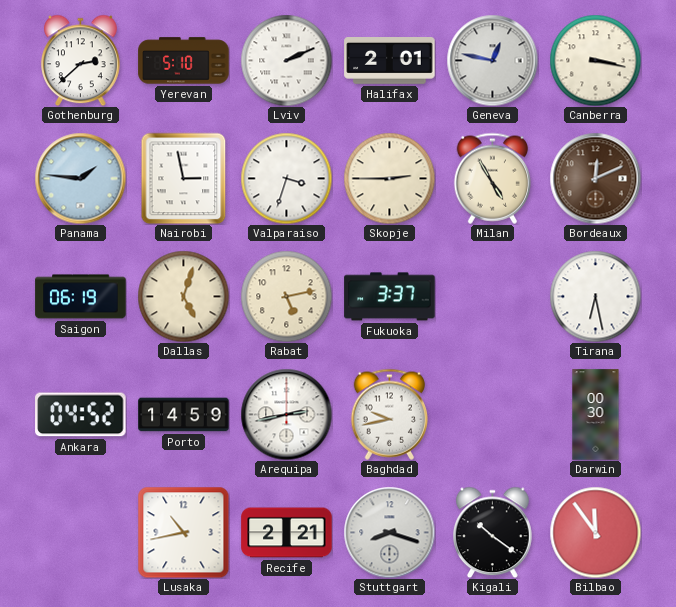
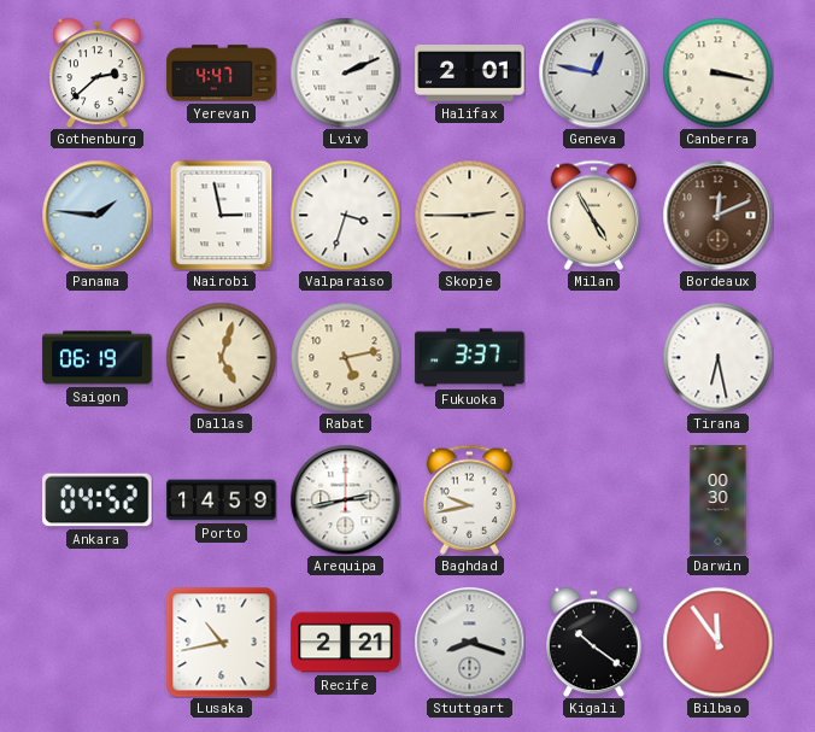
Yerevan: 5:10 -> 4:47 (222, 74)
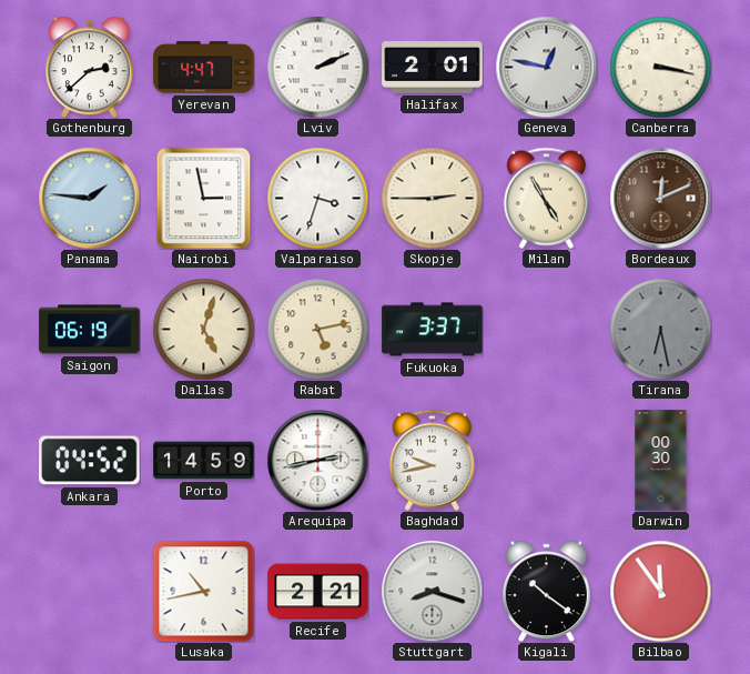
Tirana dial: white -> grey (660, 329)
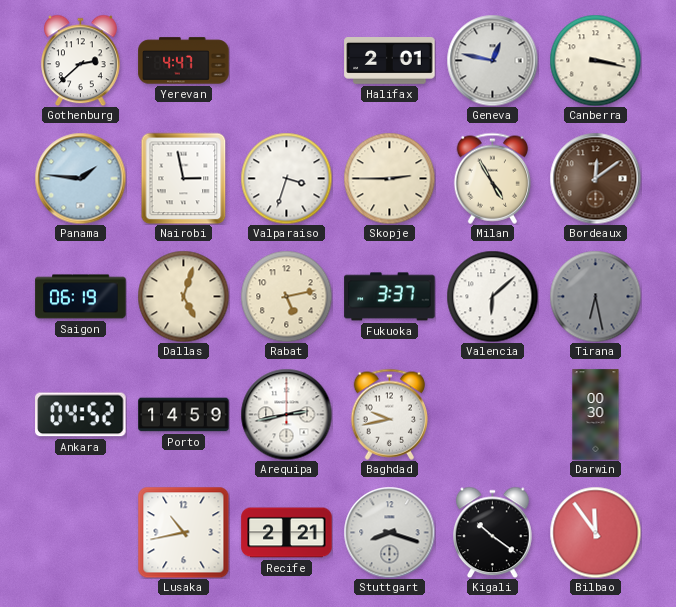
Lviv: 2:11 -> none (317, 67)
Bordeaux: 12:11 -> 12:09 (595, 178)
Valencia: none -> 6:08 (492, 296)
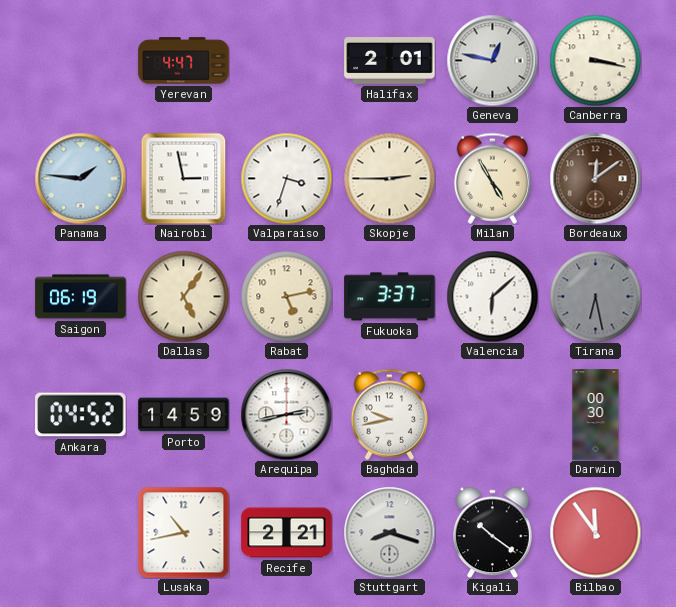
Gothenburg: 2:38 -> none (81, 60)
Dallas: 5:03 -> 5:06 (183, 296)
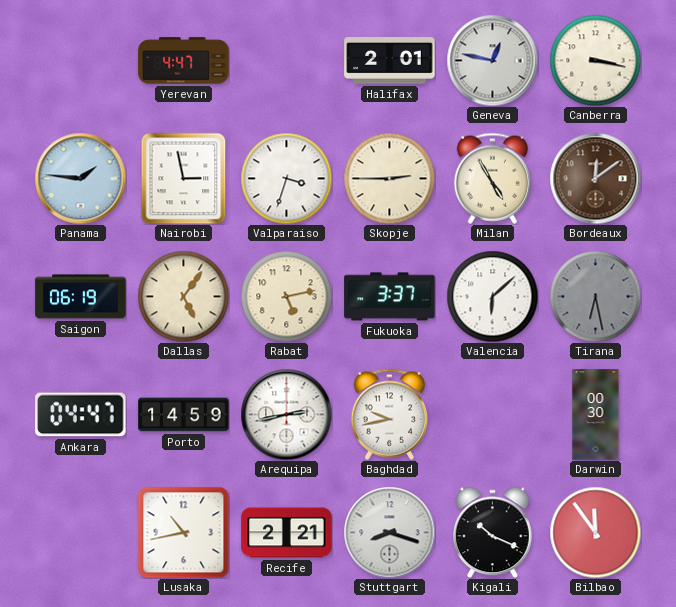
Ankara: 04:52 -> 04:47 (81, 415)
Kigali: 10:21 -> 10:19 (493, 532)
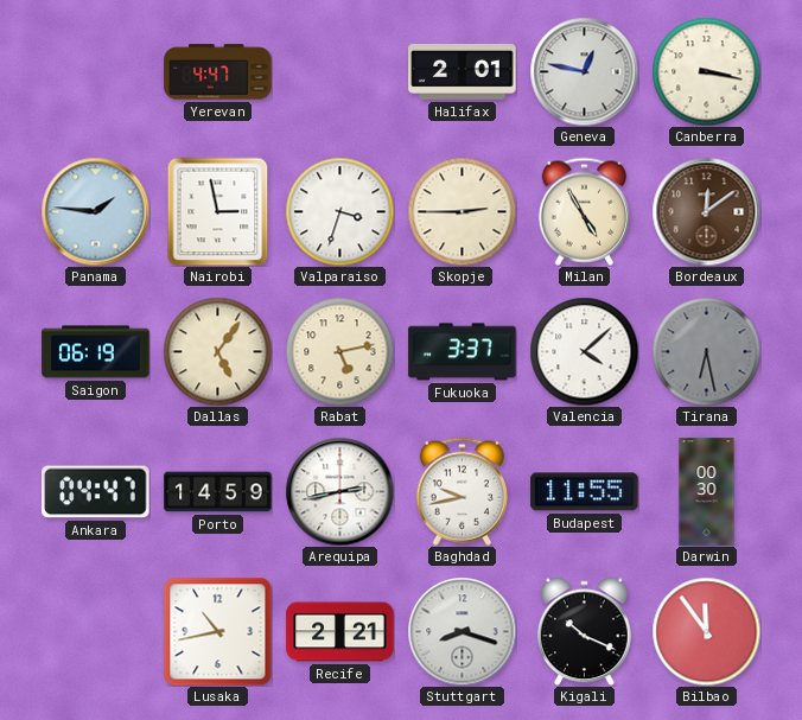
Valencia: 6:08 -> 4:08 (584, 351)
Budapest: none -> 11:55 (585, 492)
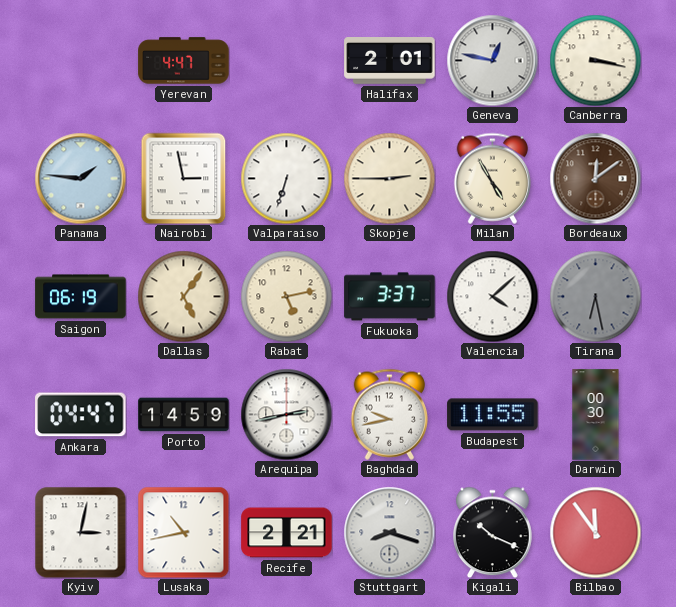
Valparaiso: 3:33 -> 6:33 (286, 178)
Kyiv: none -> 3:02 (80, 532)
